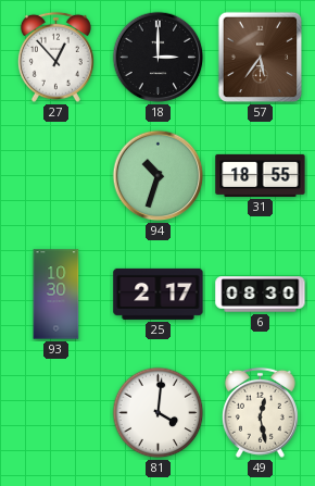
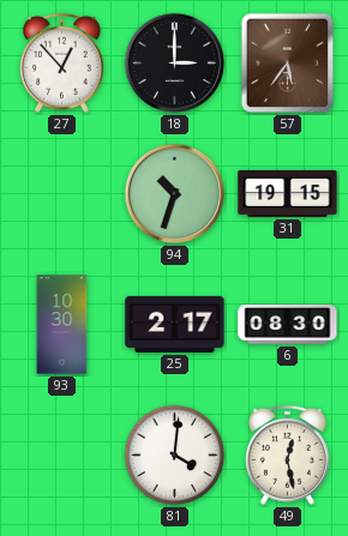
31: 18:55 -> 19:15 (288, 193)
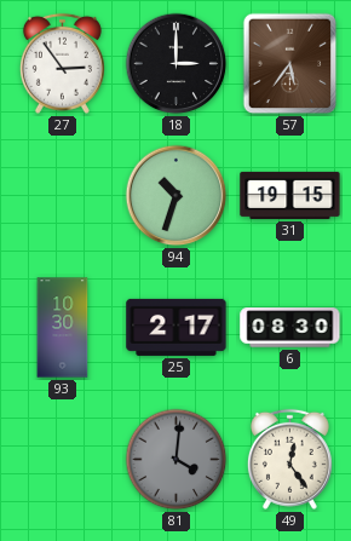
27: 12:53 -> 2:54 (62, 63)
81 dial: white -> grey (177, 460)
49: 12:28 -> 12:24 (289, 459)
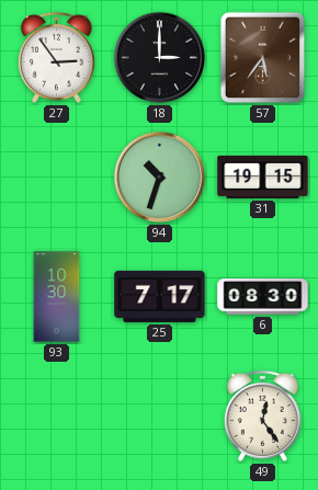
25: 2:17 -> 7:17 (160, 296)
81: 4:01 -> none (177, 460)
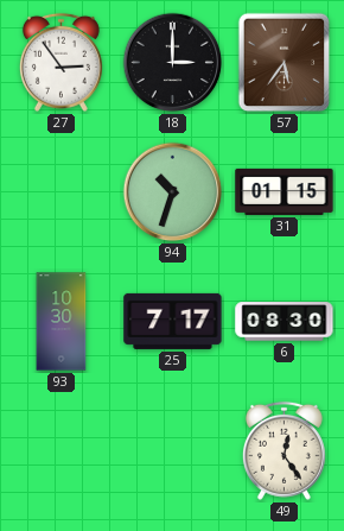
31: 19:15 -> 01:15 (285, 191)
